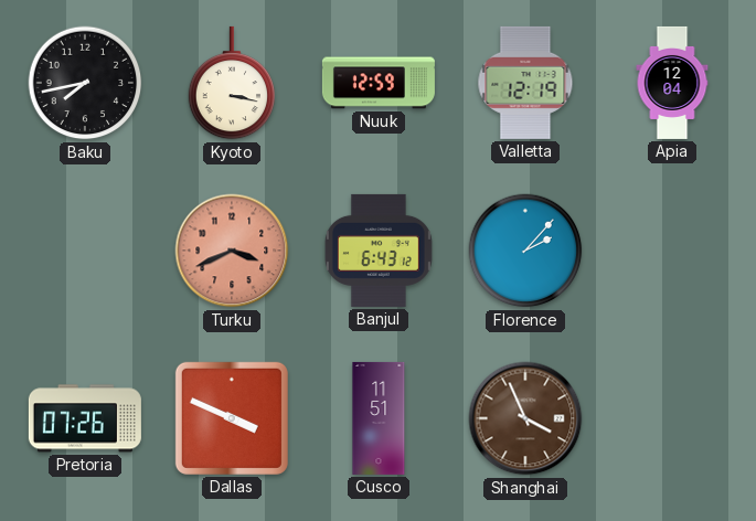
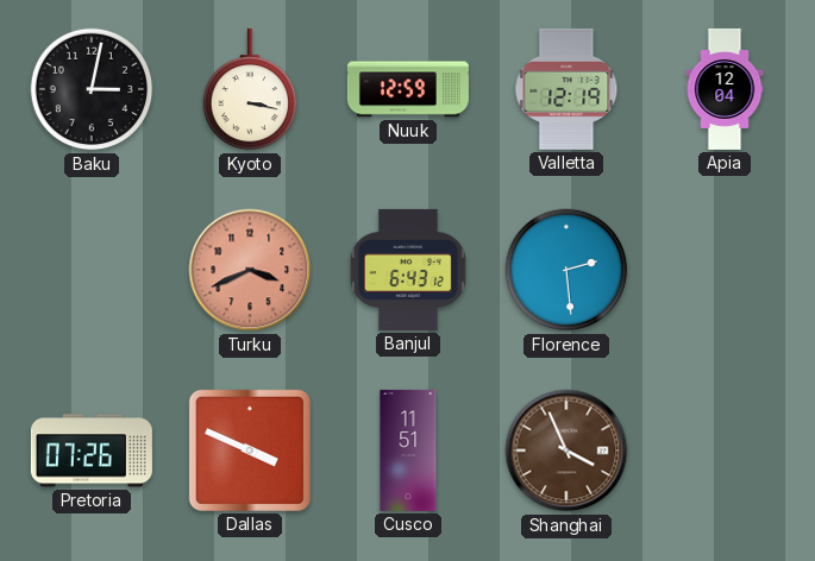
Baku: 7:43 -> 3:02 (92, 89)
Florence: 2:07 -> 2:29 (566, 270)
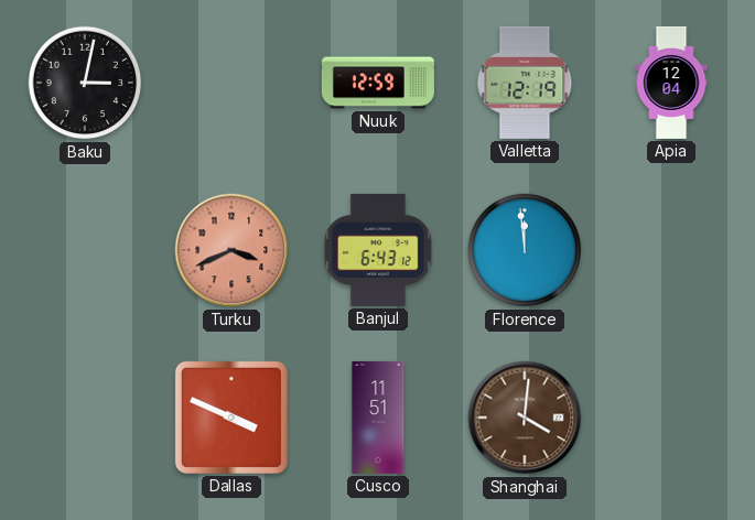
Kyoto: 3:17 -> none (250, 89)
Florence: 2:29 -> 11:59 (525, 250)
Pretoria: 07:26 -> none (92, 450)
Shanghai: 3:56 -> 4:01 (525, 418)
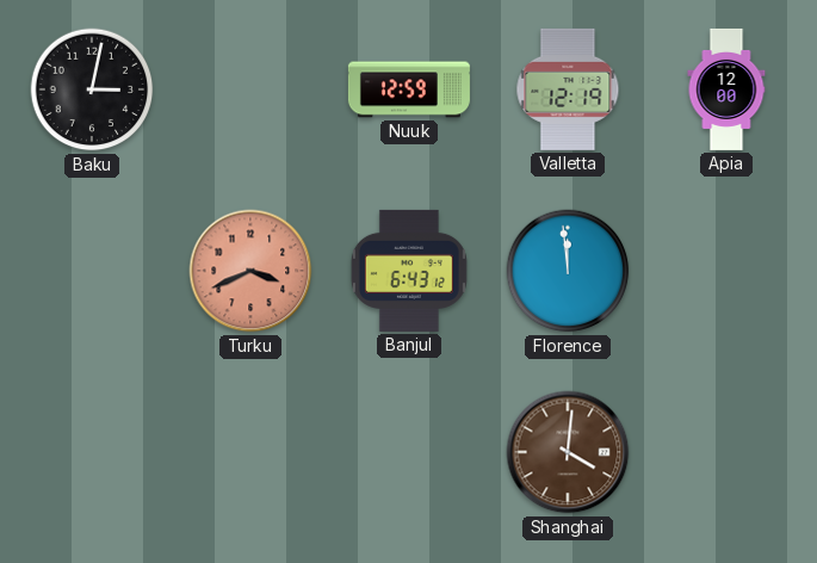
Apia: 12:04 -> 12:00 (726, 89)
Dallas: 3:49 -> none (231, 418)
Cusco: 11:51 -> none (378, 418)
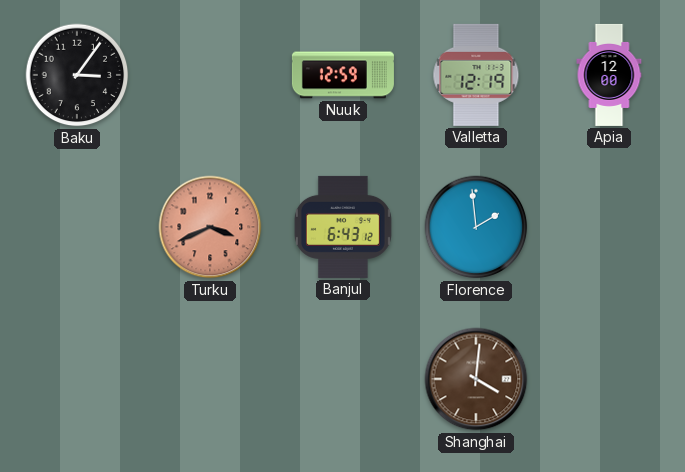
Baku: 3:02 -> 3:06 (77, 75)
Florence: 11:59 -> 1:59 (476, 227)
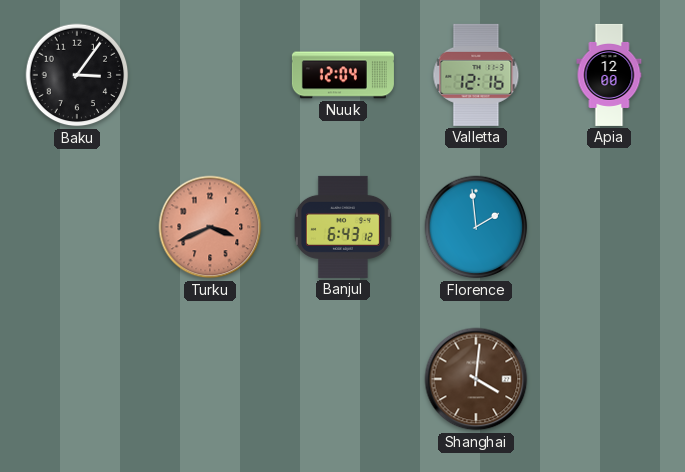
Nuuk: 12:59 -> 12:04 (343, 75)
Valletta: 12:19 -> 12:16 (476, 75)
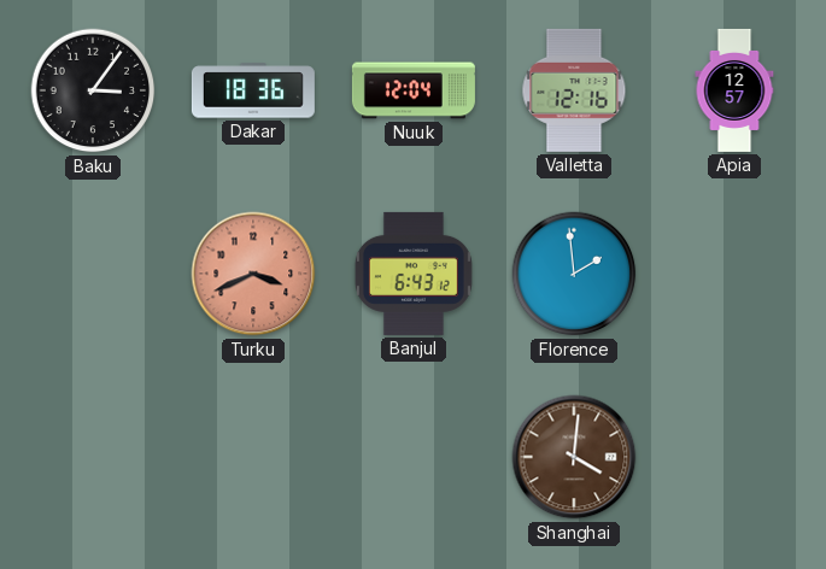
Dakar: none -> 18:36 (253, 90)
Apia: 12:00 -> 12:57 (734, 90)
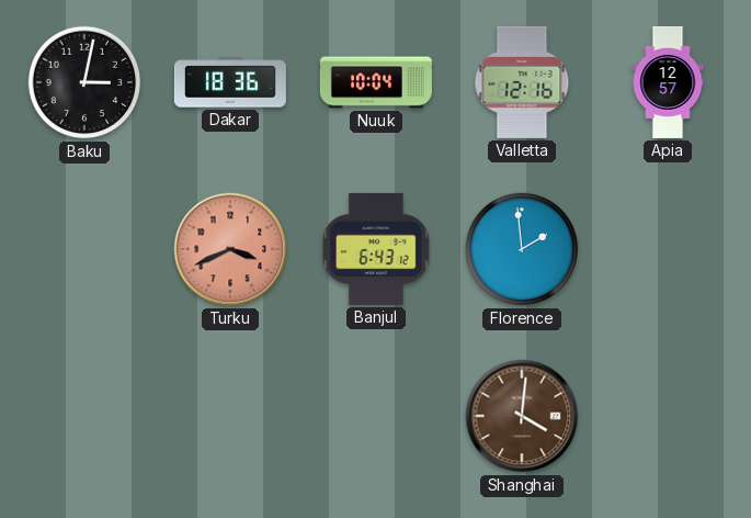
Baku: 3:06 -> 3:02 (84, 82)
Nuuk: 12:04 -> 10:04 (376, 82)
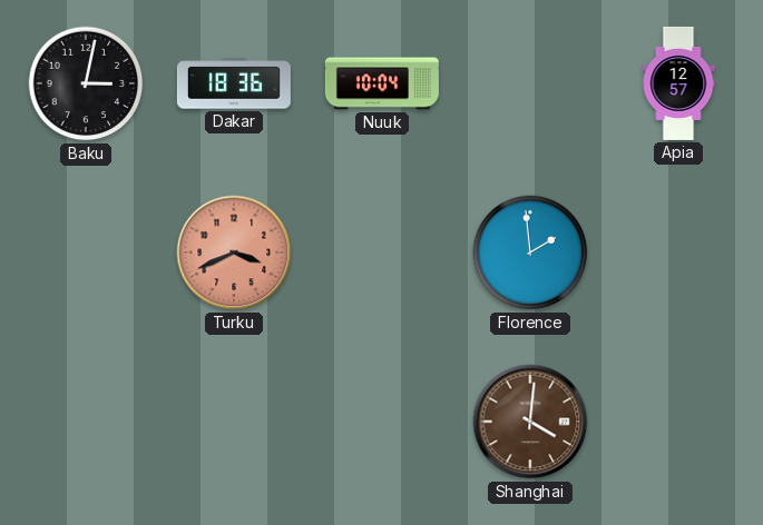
Valletta: 12:16 -> none (522, 82)
Banjul: 6:43 -> none (376, 249)
